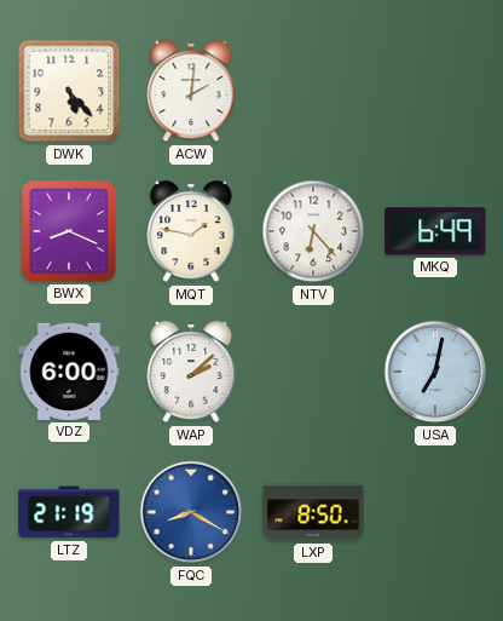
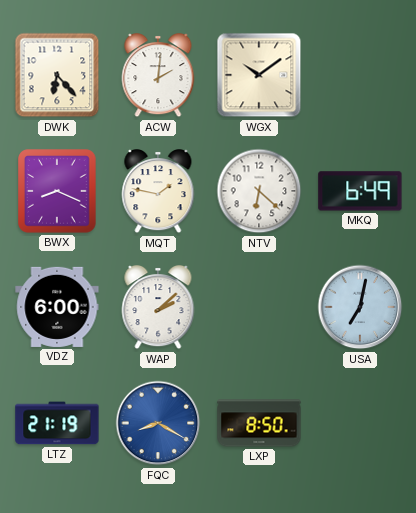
DWK: 5:23 -> 6:23 (57, 75)
WGX: none -> 10:09 (259, 75)
NTV: 6:23 -> 6:22 (259, 191)
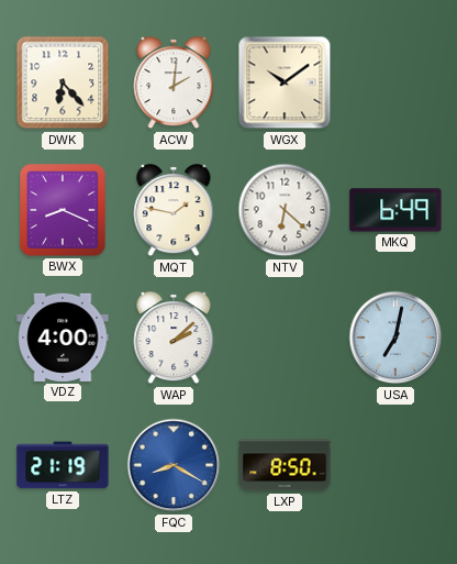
VDZ: 6:00 -> 4:00 (63, 338)
